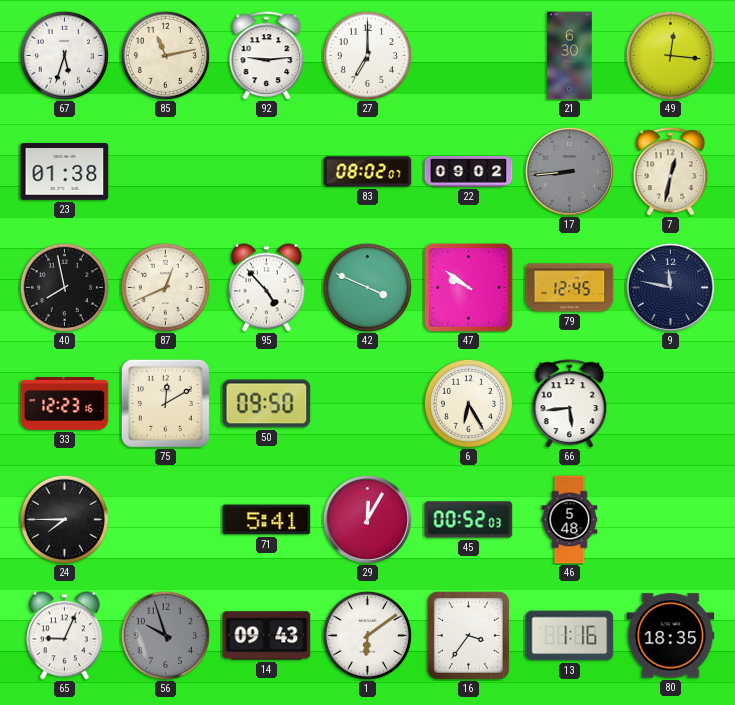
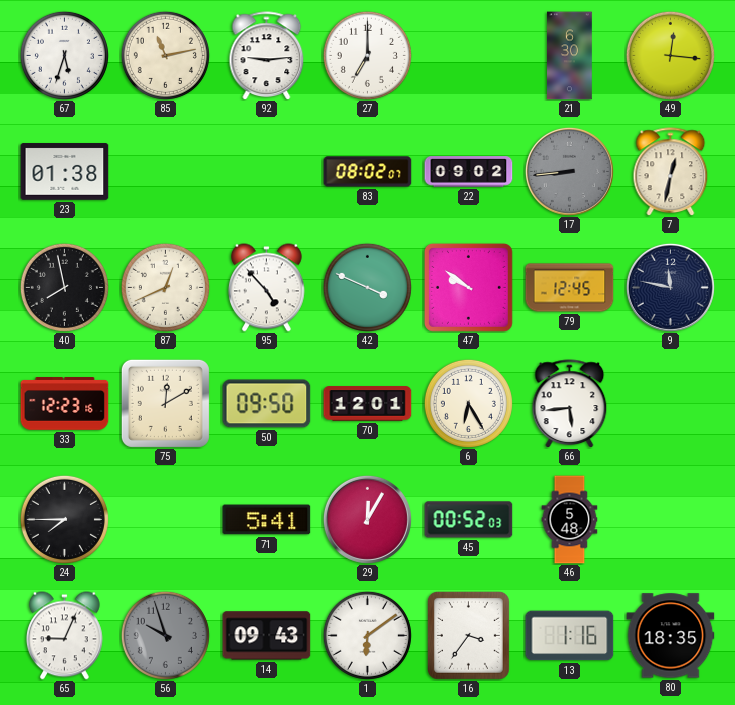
70: none -> 12:01 (368, 404)
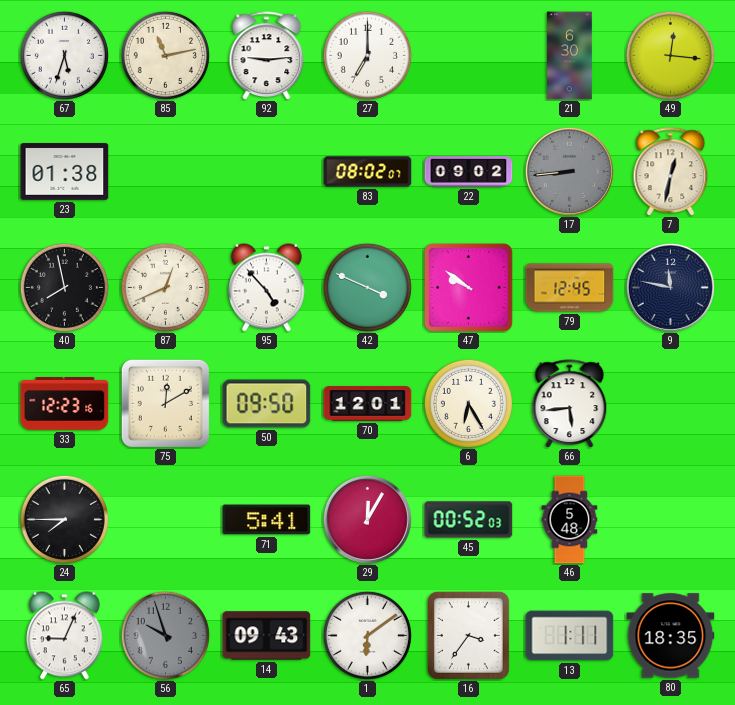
13: 1:16 -> 1:11 (570, 636)
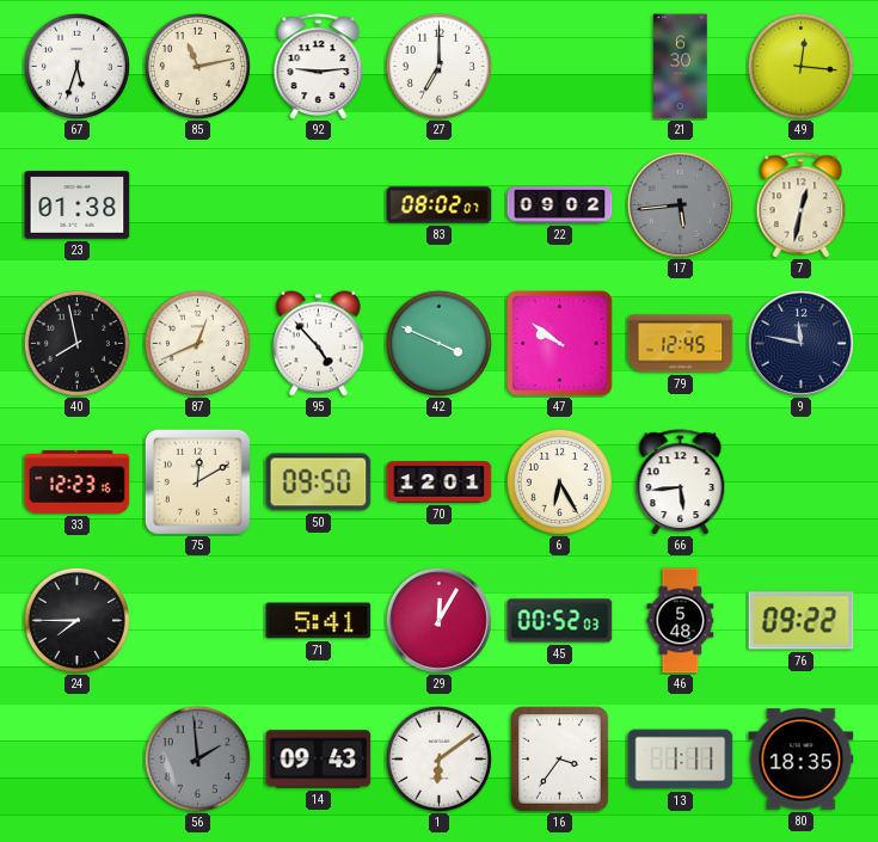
17: 8:44 -> 5:44 (680, 204)
76: none -> 09:22 (802, 621)
65: 9:04 -> none (65, 636)
56: 9:57 -> 1:59 (197, 758)
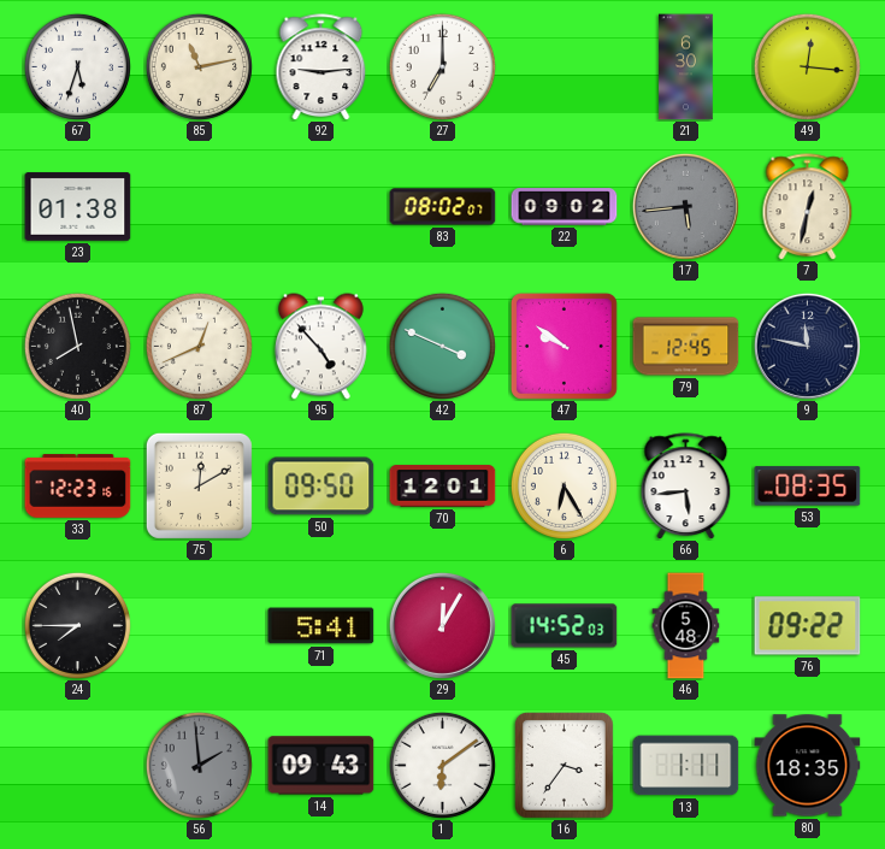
53: none -> 08:35 (808, 487)
45: 00:52 -> 14:52 (565, 626)
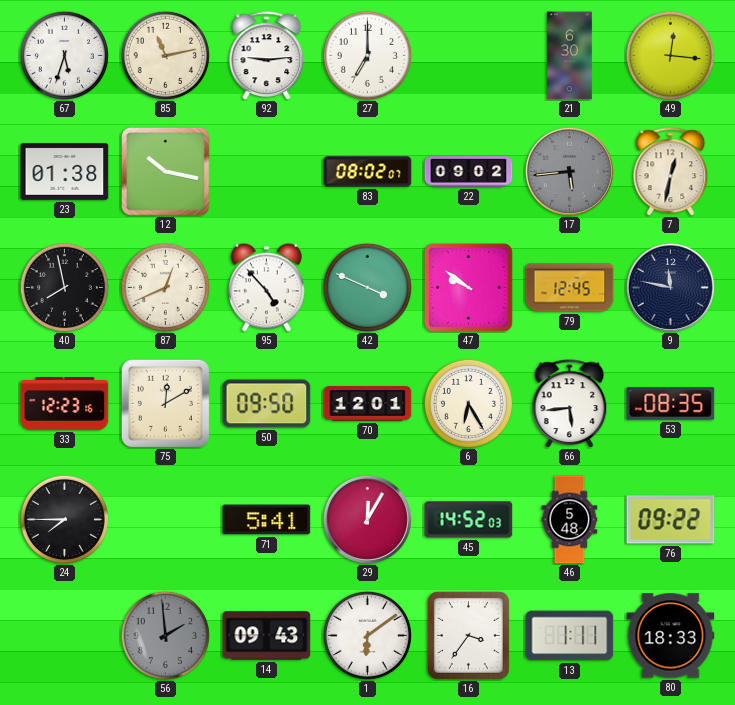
12: none -> 10:17 (166, 172)
80: 18:35 -> 18:33 (671, 636)
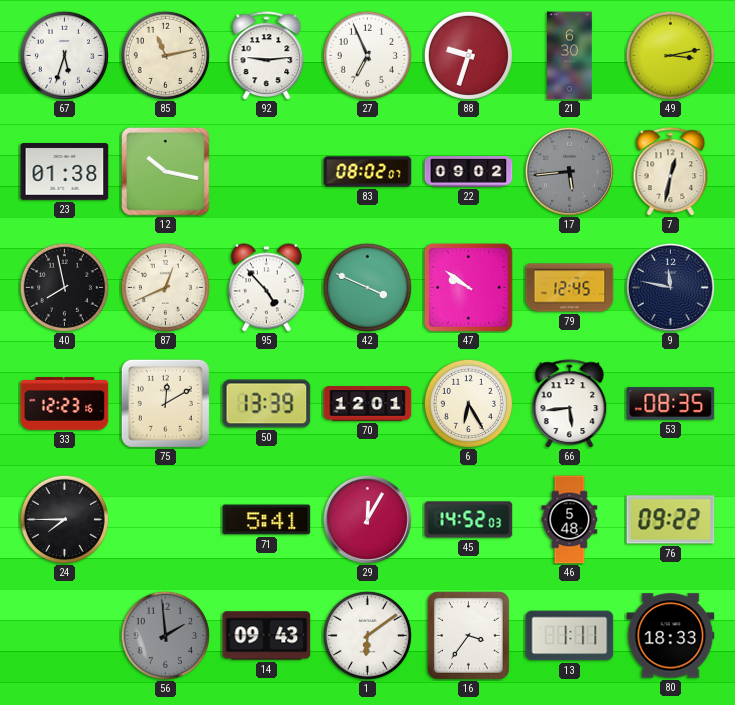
27: 7:00 -> 6:56 (367, 55)
88: none -> 9:33 (468, 55)
49: 12:16 -> 3:13 (670, 55)
50: 09:50 -> 13:39 (267, 404)
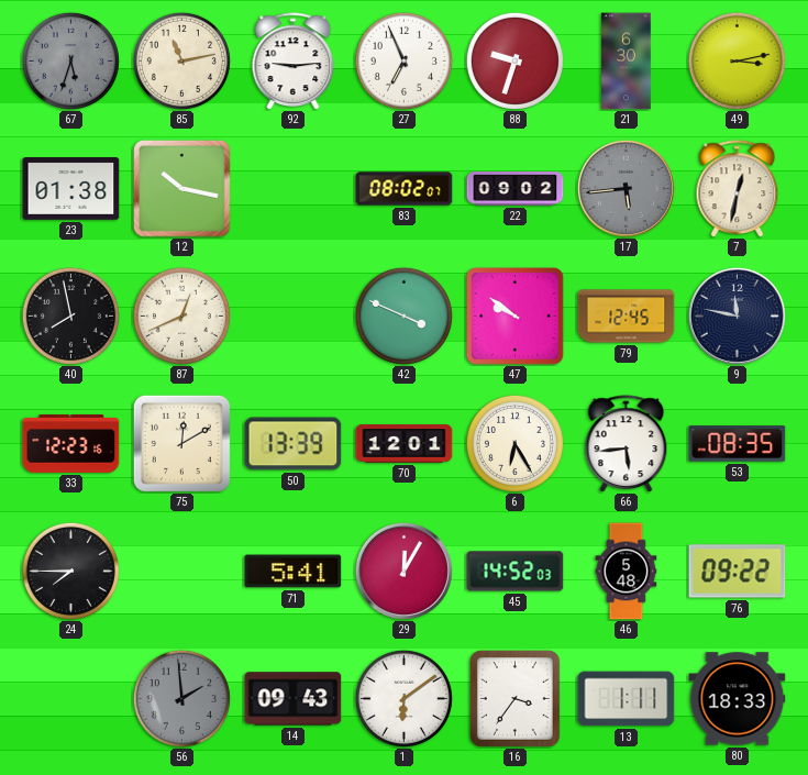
67 dial: white -> grey (70, 60)
95: 4:53 -> none (267, 288)
